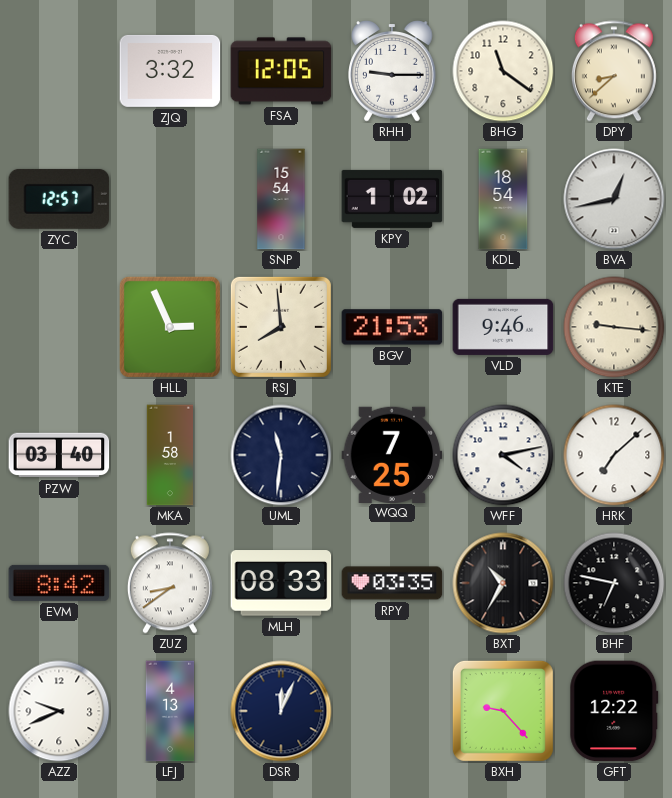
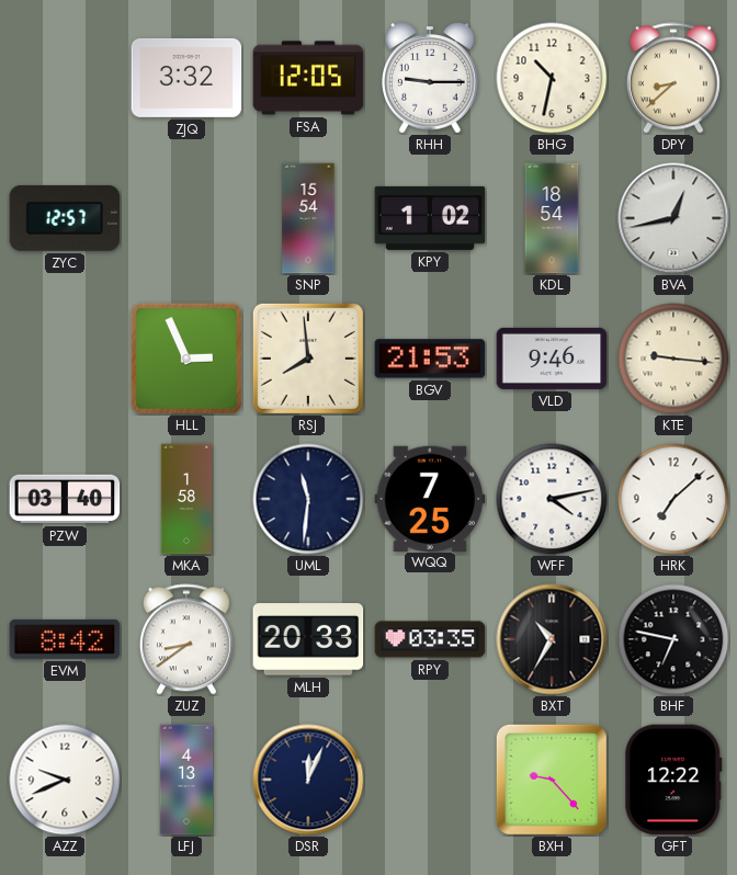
BHG: 11:21 -> 10:32 (552, 78)
MLH: 08:33 -> 20:33 (308, 639)
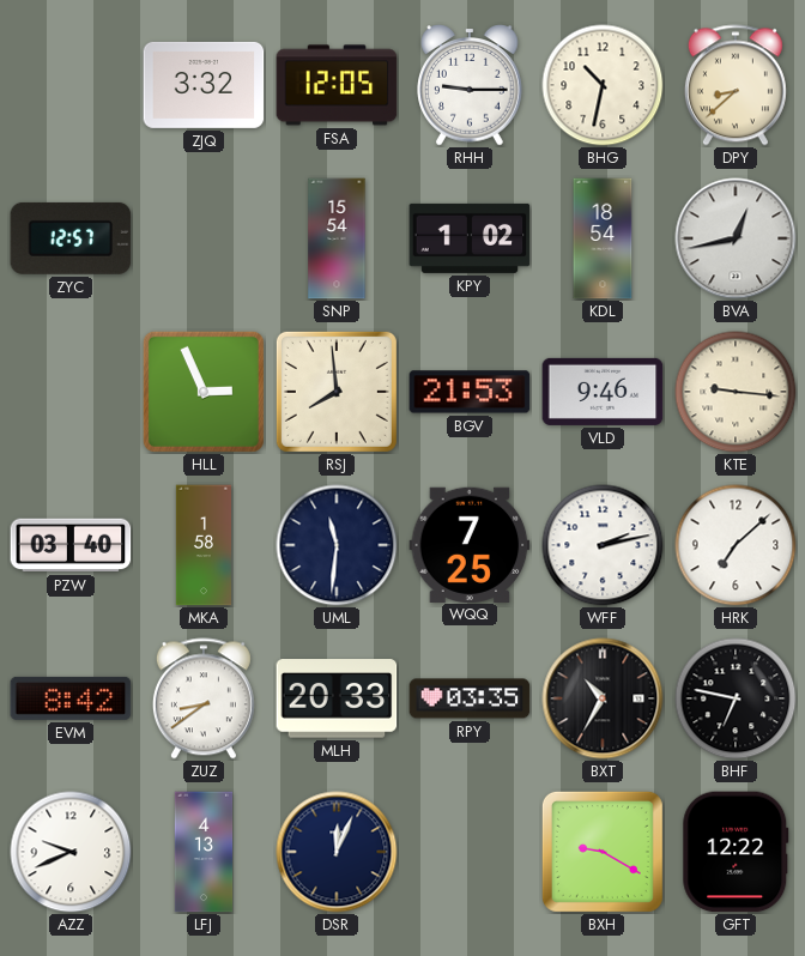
WFF: 4:13 -> 2:13 (603, 545)
BXH: 9:23 -> 9:20 (603, 852)
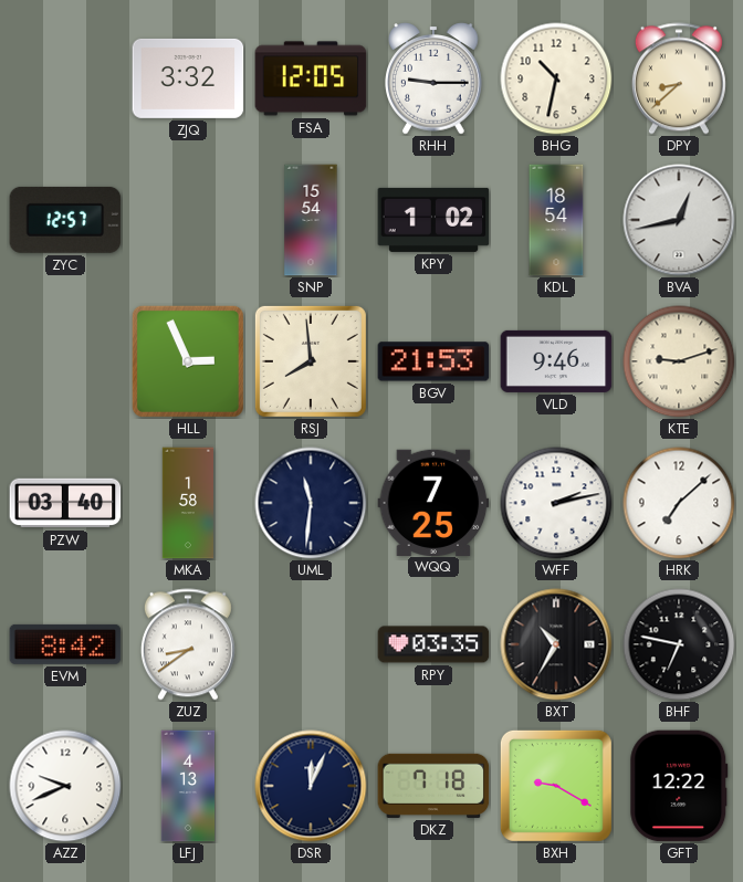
KTE: 9:16 -> 9:12 (679, 361)
MLH: 20:33 -> none (337, 698)
DKZ: none -> 7:18 (433, 786)
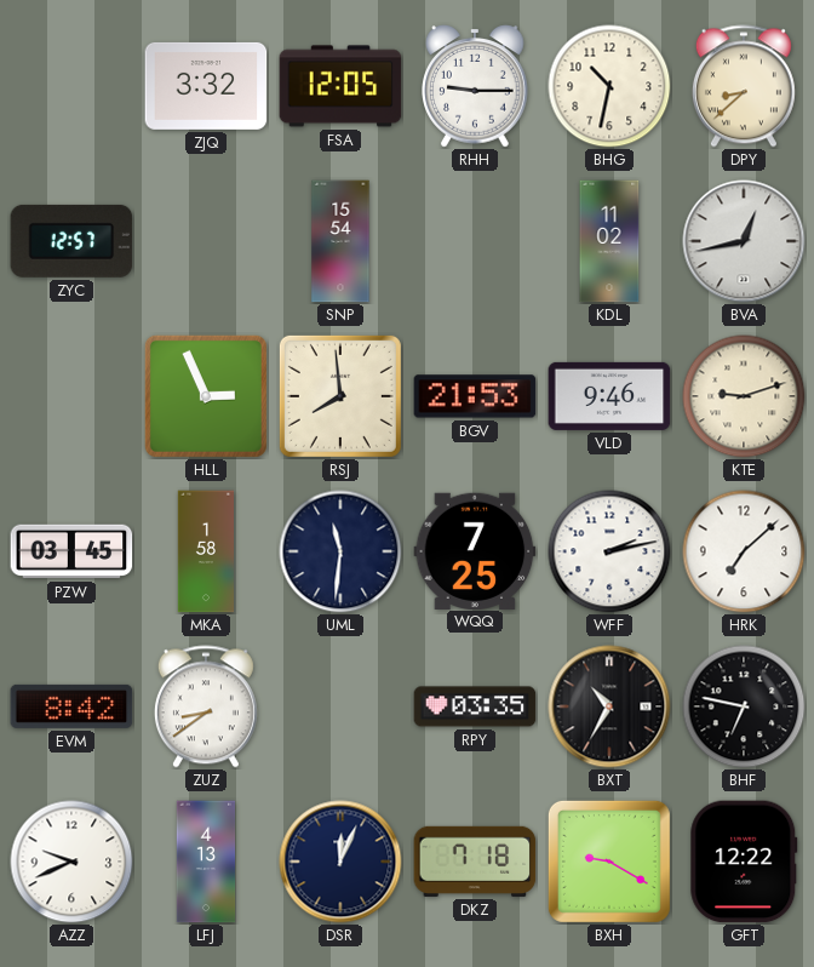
KPY: 1:02 -> none (433, 220)
KDL: 18:54 -> 11:02 (609, 241)
PZW: 03:40 -> 03:45 (71, 551)
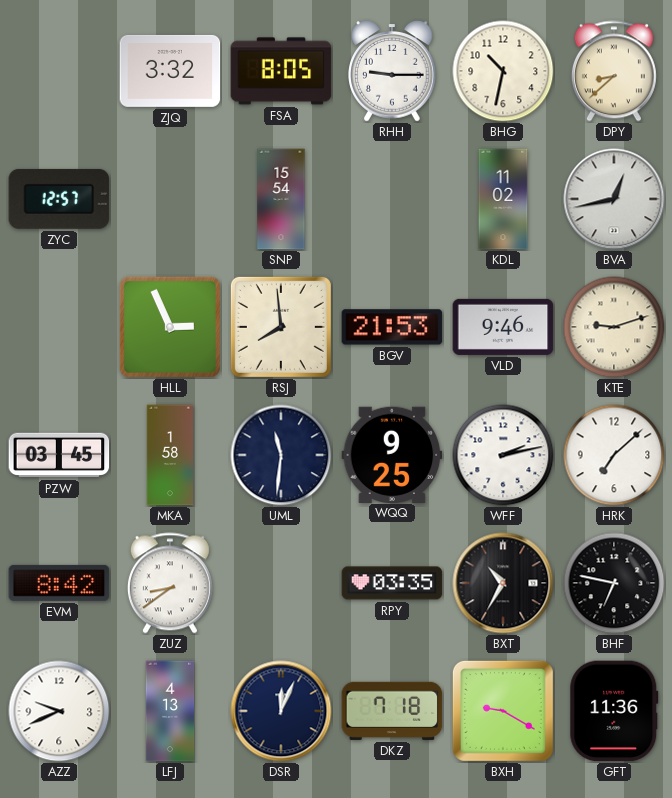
FSA: 12:05 -> 8:05 (281, 71)
WQQ: 7:25 -> 9:25 (392, 454)
GFT: 12:22 -> 11:36 (614, 711)
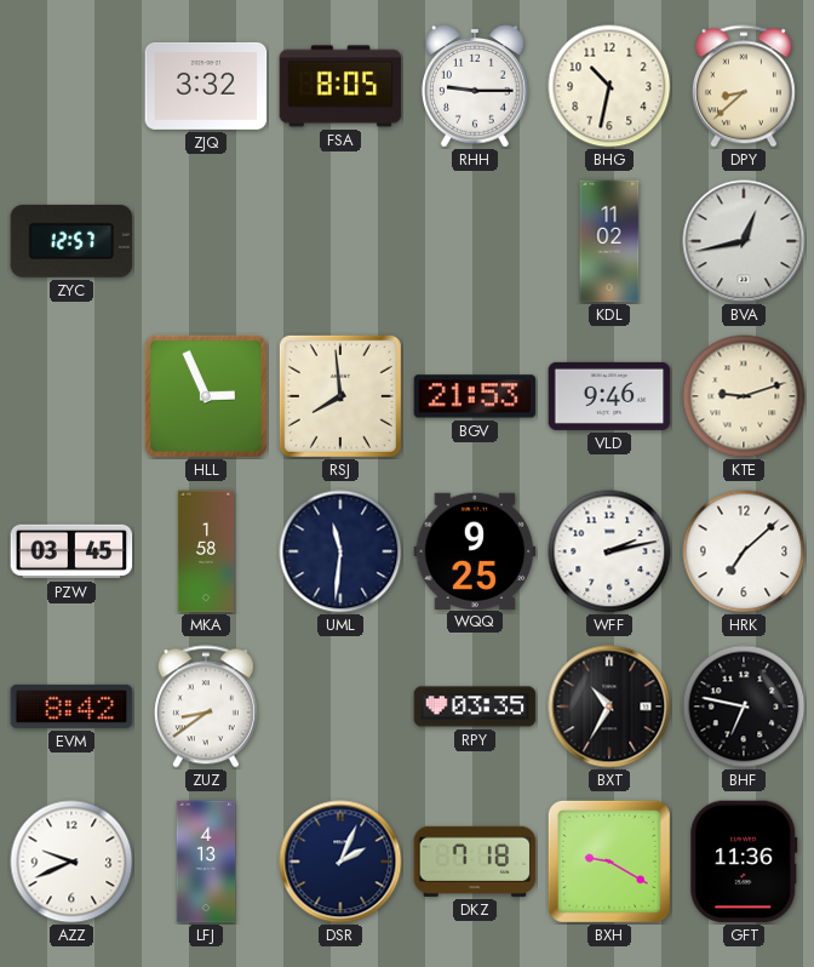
SNP: 15:54 -> none (281, 199)
DSR: 12:04 -> 2:04 (340, 862)
